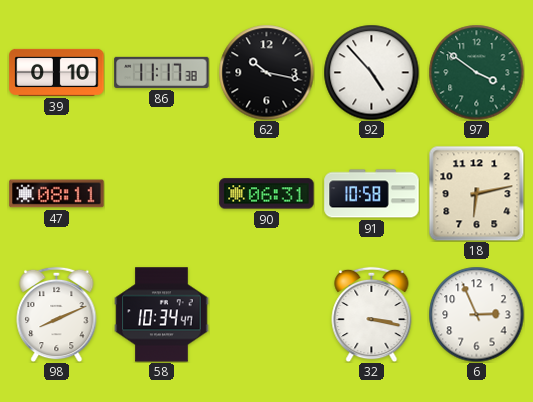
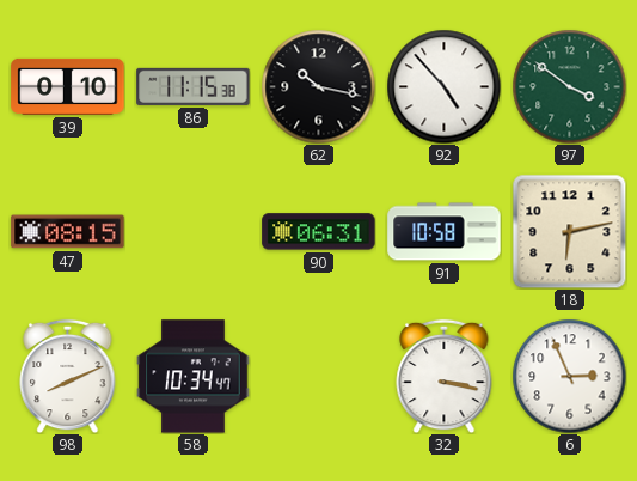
86: 11:17 -> 11:15 (194, 86)
47: 08:11 -> 08:15 (68, 232)
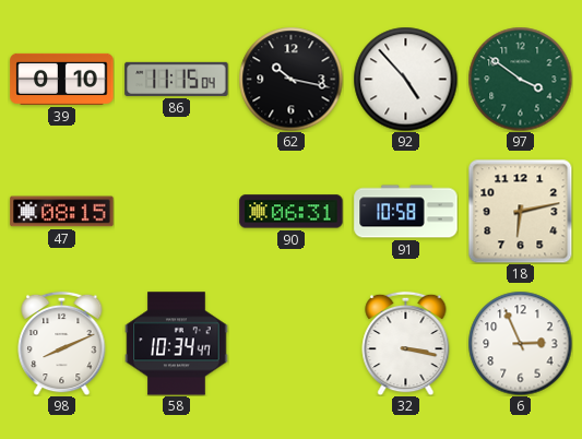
86: 11:15:38 -> 11:15:04 (177, 79)
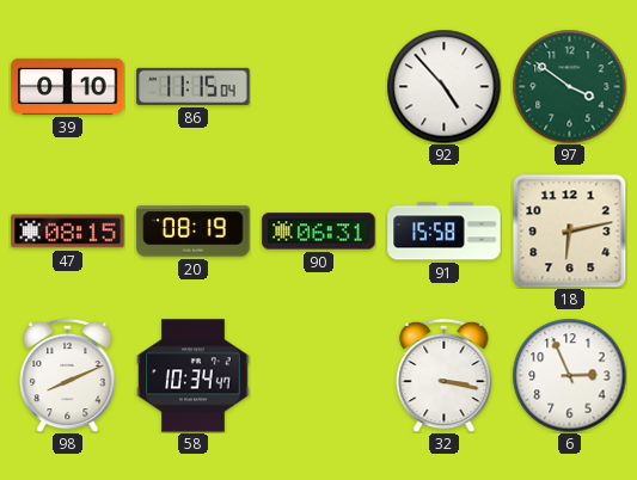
62: 10:17 -> none (290, 79)
20: none -> 08:19 (194, 232)
91: 10:58 -> 15:58 (445, 232)
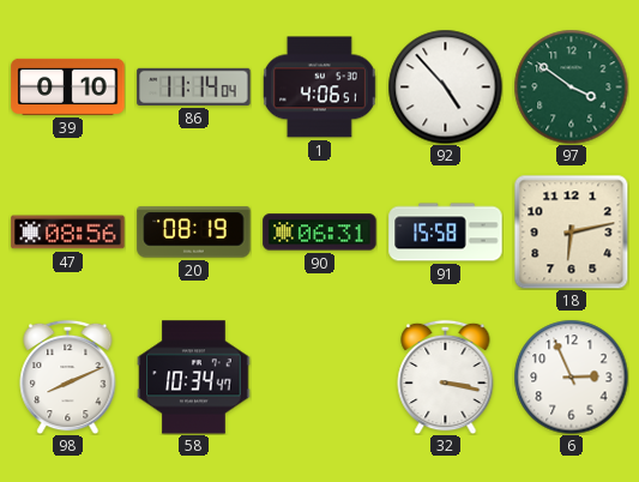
86: 11:15 -> 11:14 (194, 86)
1: none -> 4:06 (319, 88)
47: 08:15 -> 08:56 (68, 233)
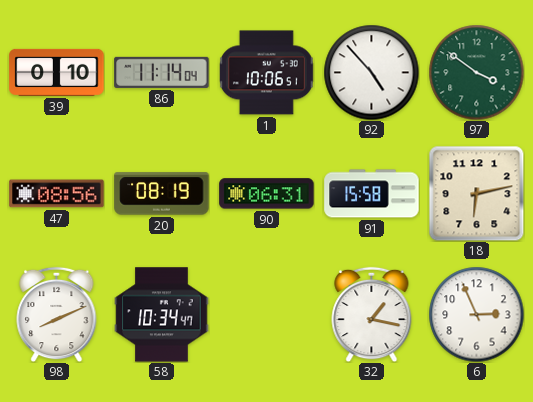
1: 4:06 -> 10:06 (266, 73)
32: 3:17 -> 1:17 (372, 314)
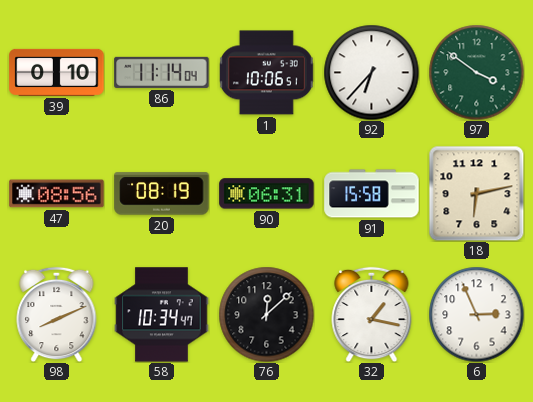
92: 4:53 -> 6:37 (371, 72)
76: none -> 12:08 (266, 314)
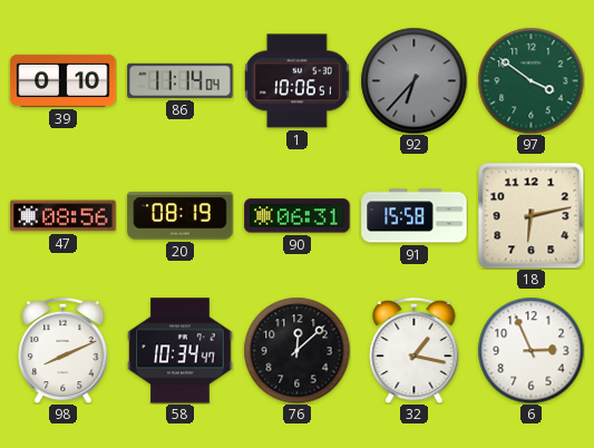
92 dial: white -> grey (413, 80)
